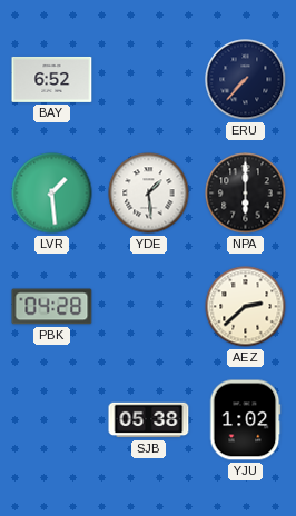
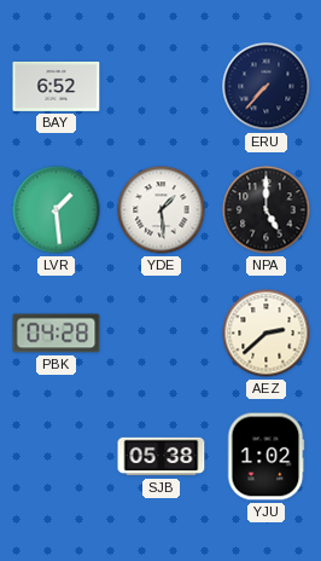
NPA: 6:00 -> 5:00 (267, 210)
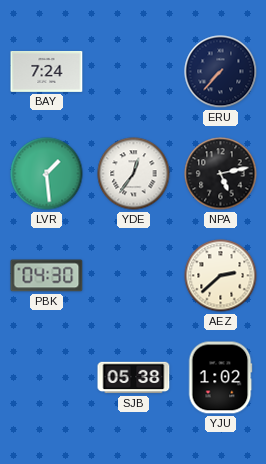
BAY: 6:52 -> 7:24 (47, 71)
YDE: 1:29 -> 12:36 (134, 174)
NPA: 5:00 -> 5:13 (221, 174)
PBK: 04:28 -> 04:30 (47, 276)
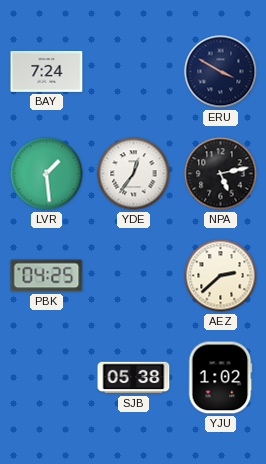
ERU: 7:37 -> 3:50 (221, 72)
PBK: 04:30 -> 04:25 (47, 276)
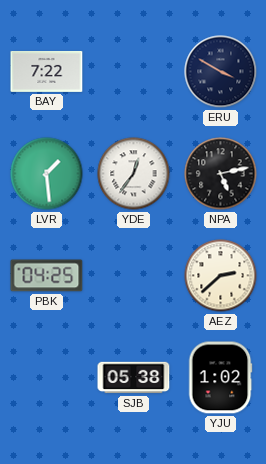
BAY: 7:24 -> 7:22 (47, 71)
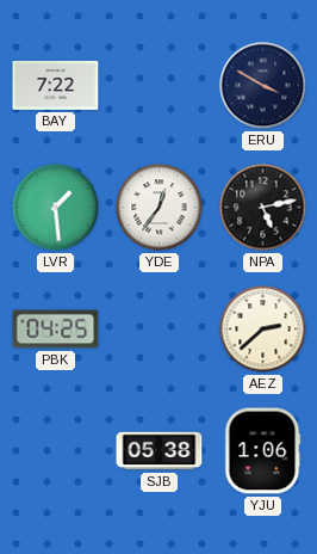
YJU: 1:02 -> 1:06 (262, 451)
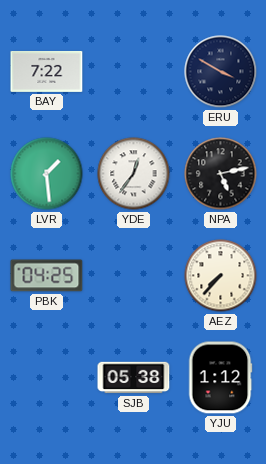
AEZ: 2:38 -> 7:37 (221, 276)
YJU: 1:06 -> 1:12 (220, 378)
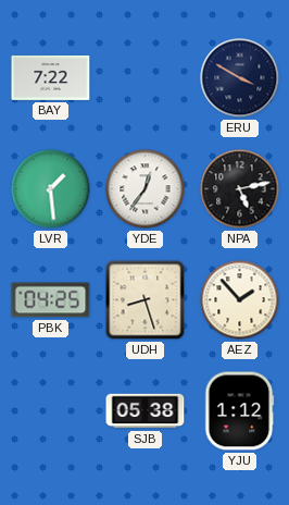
UDH: none -> 8:27 (146, 300)
AEZ: 7:37 -> 1:53 (240, 300)
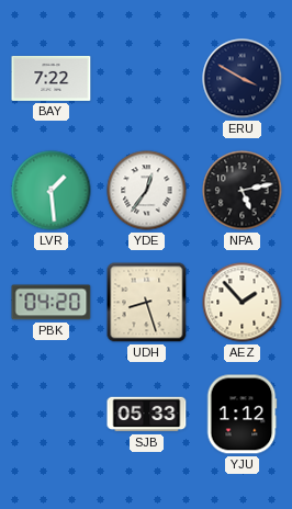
PBK: 04:25 -> 04:20 (52, 303)
SJB: 05:38 -> 05:33 (147, 415)
